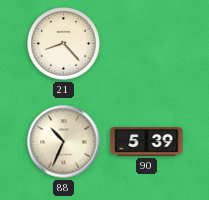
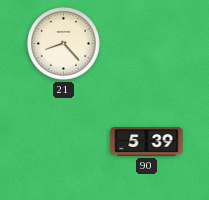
88: 10:34 -> none (64, 142)
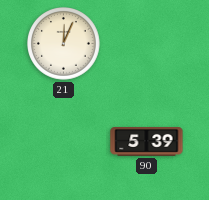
21: 8:23 -> 12:04 (64, 44)
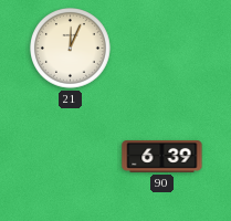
90: 5:39 -> 6:39 (162, 157)
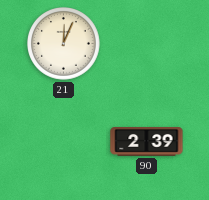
90: 6:39 -> 2:39 (147, 142)
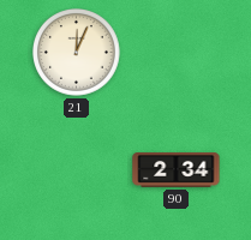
90: 2:39 -> 2:34 (177, 170)
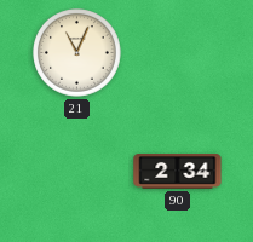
21: 12:04 -> 11:04 (77, 53)
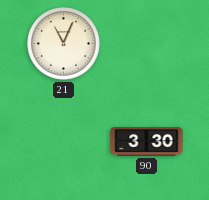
90: 2:34 -> 3:30 (147, 142)
